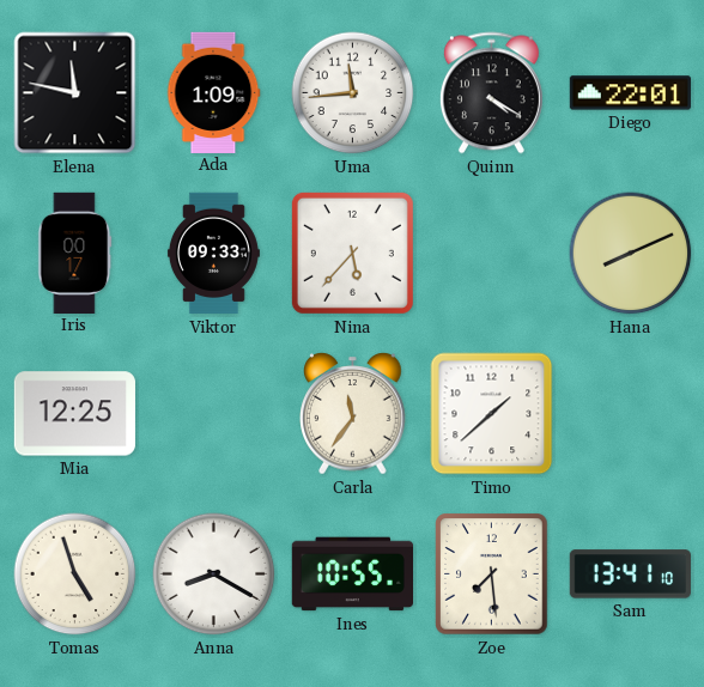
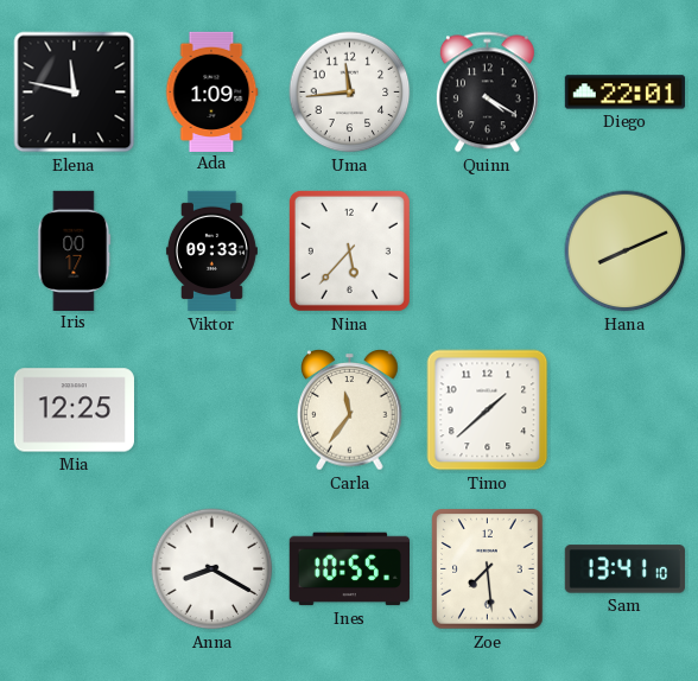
Tomas: 4:57 -> none (75, 574)
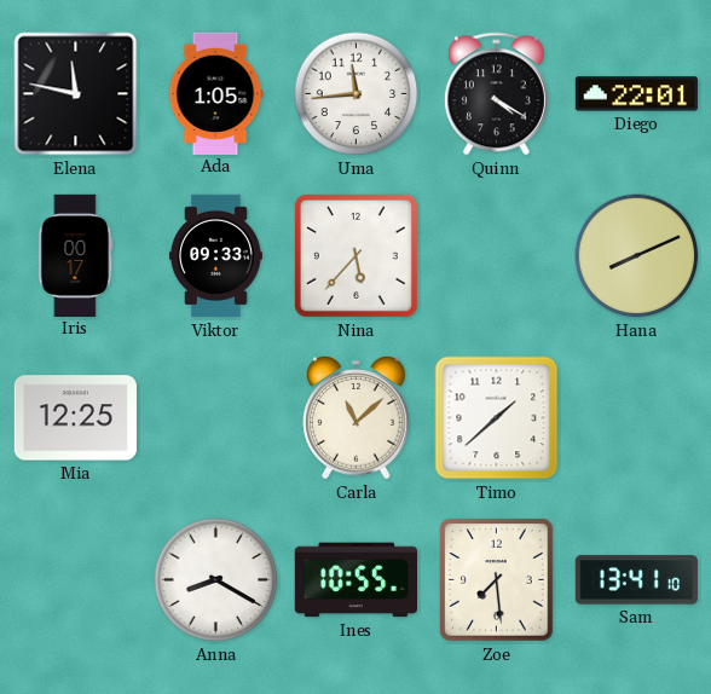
Ada: 1:09 -> 1:05 (215, 93)
Carla: 11:36 -> 11:08 (357, 418)
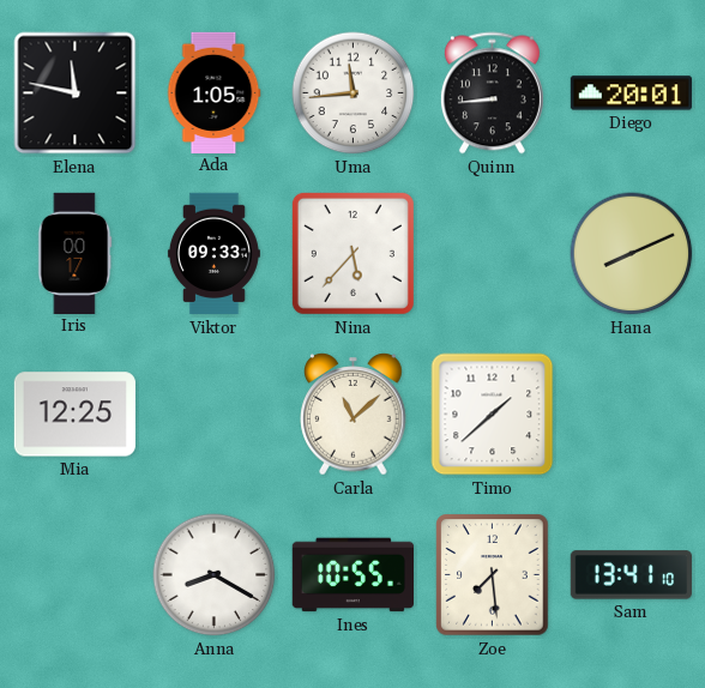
Quinn: 4:20 -> 8:44 (492, 93)
Diego: 22:01 -> 20:01 (631, 93)
